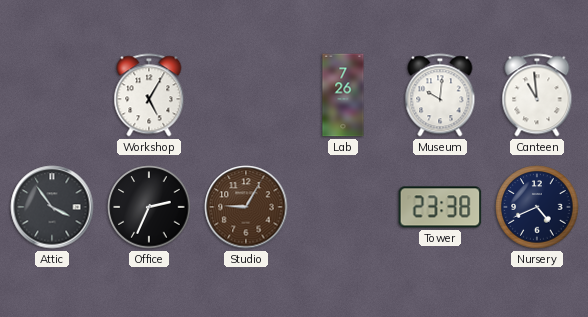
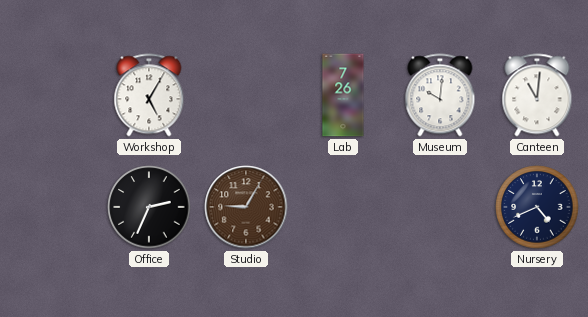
Canteen: 10:59 -> 11:01 (537, 95)
Attic: 3:54 -> none (52, 207)
Tower: 23:38 -> none (440, 207)
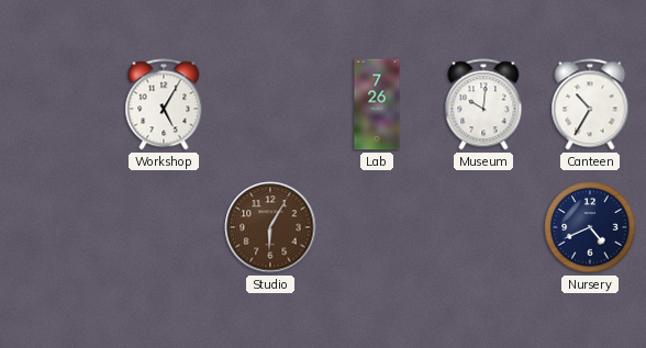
Canteen: 11:01 -> 10:35 (590, 104)
Office: 2:34 -> none (149, 207)
Studio: 9:05 -> 6:05 (270, 227)
